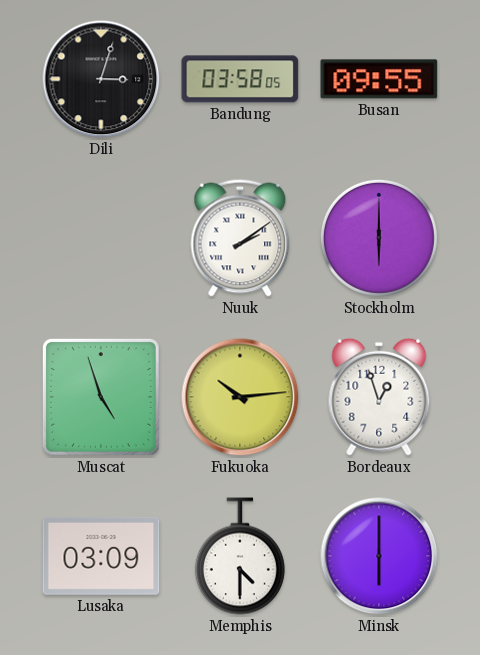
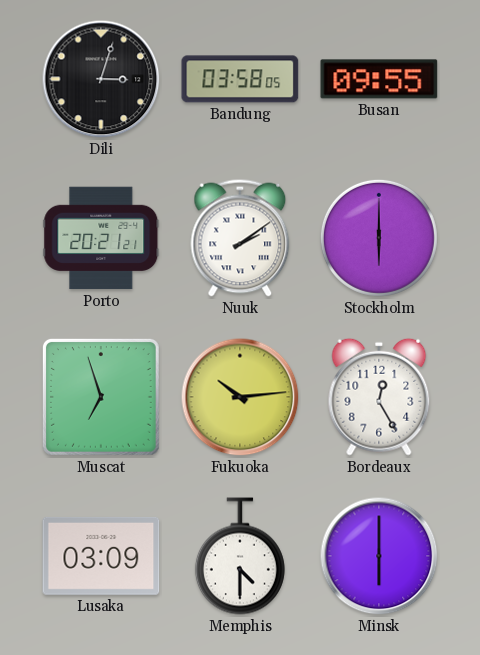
Porto: none -> 20:21 (101, 238)
Muscat: 4:57 -> 6:57 (101, 397)
Bordeaux: 12:57 -> 12:25 (379, 397)
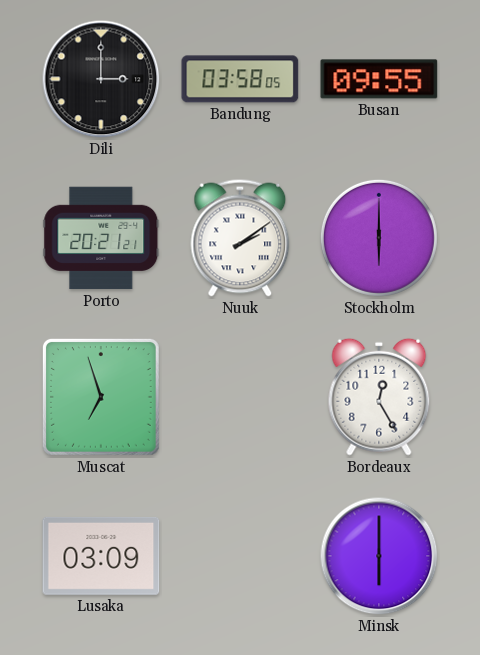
Dili: 3:03 -> 3:00 (101, 79)
Fukuoka: 10:14 -> none (240, 397)
Memphis: 4:30 -> none (240, 556)
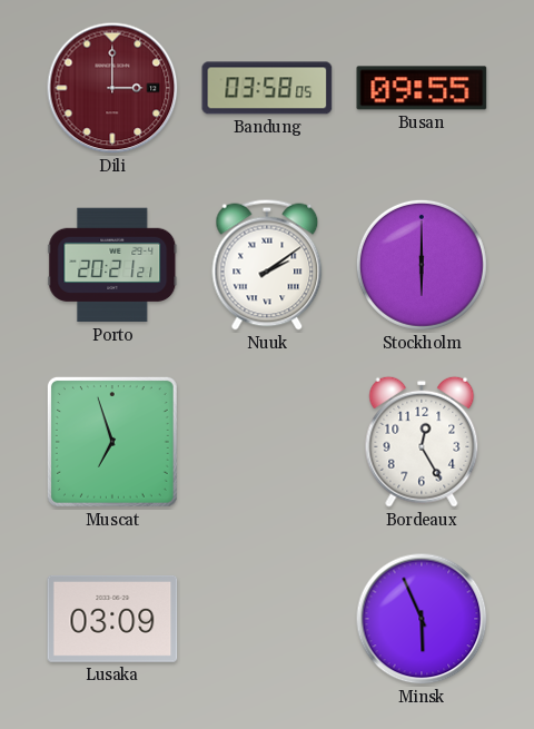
Dili dial: black -> burgundy (112, 88)
Minsk: 6:00 -> 5:56 (422, 619)
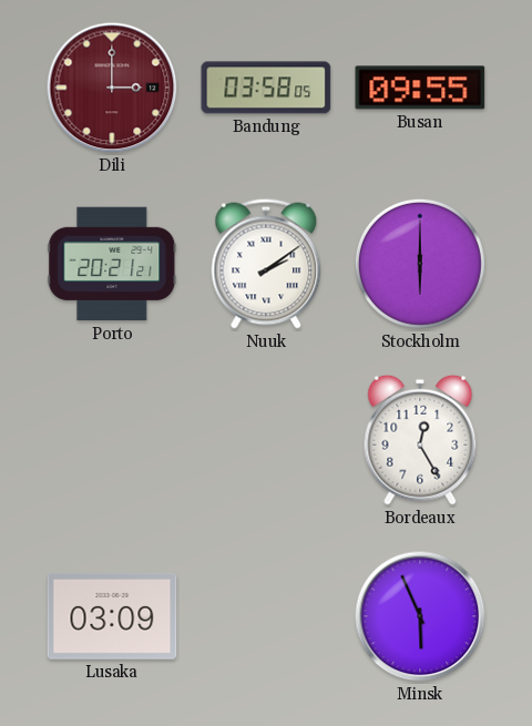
Muscat: 6:57 -> none (112, 442)
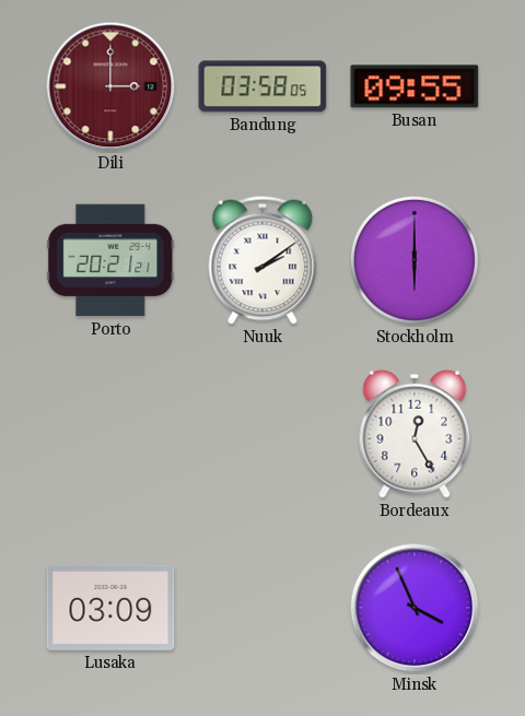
Minsk: 5:56 -> 3:56 (415, 608)
